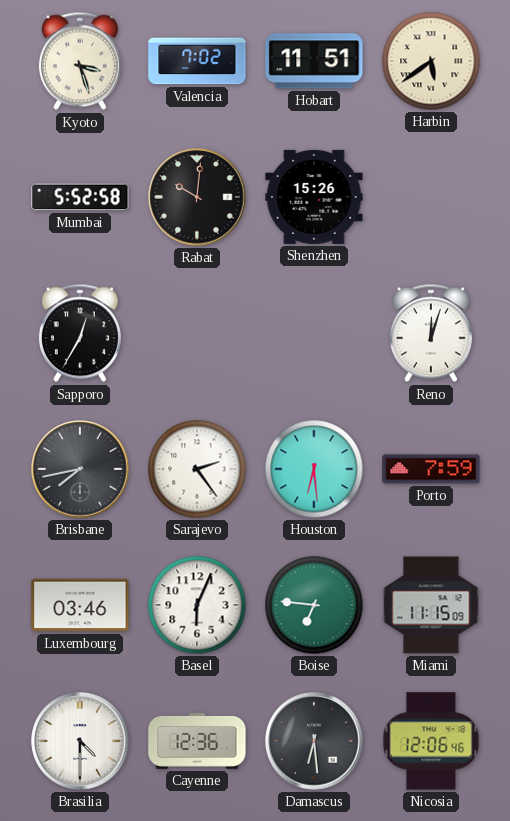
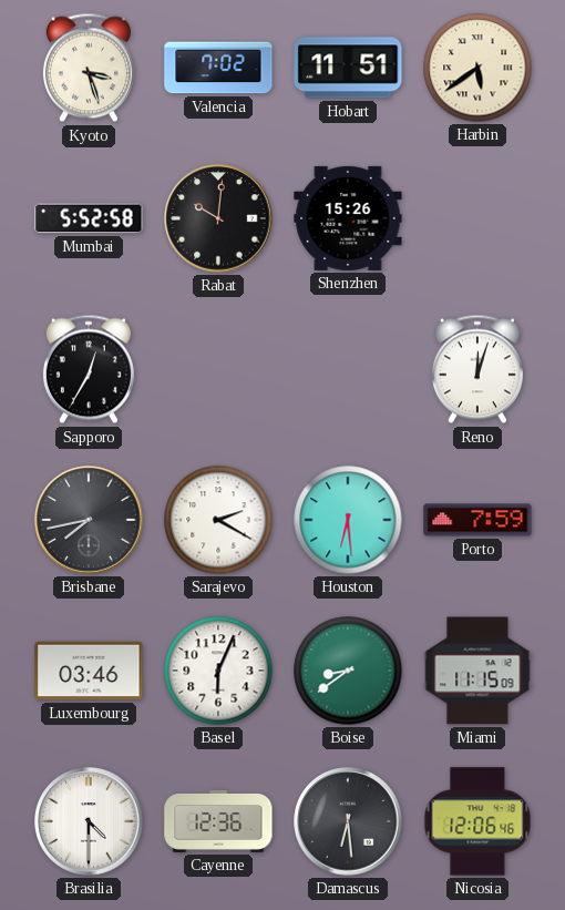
Sarajevo: 2:24 -> 2:20 (218, 520)
Boise: 6:46 -> 8:39 (348, 671)
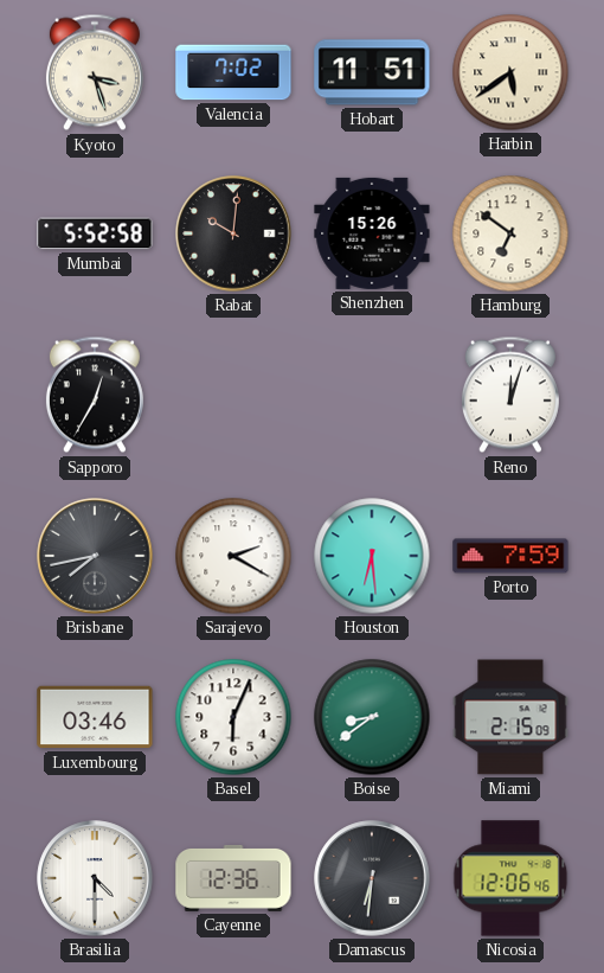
Hamburg: none -> 6:51 (510, 233)
Miami: 11:15 -> 2:15 (510, 717)
Damascus: 6:29 -> 6:31 (372, 878)
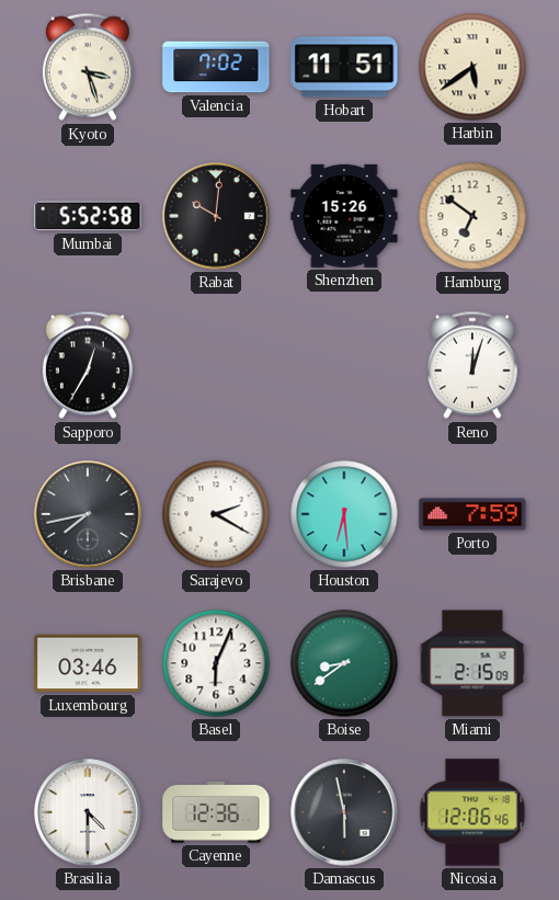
Damascus: 6:31 -> 5:58 (344, 812)
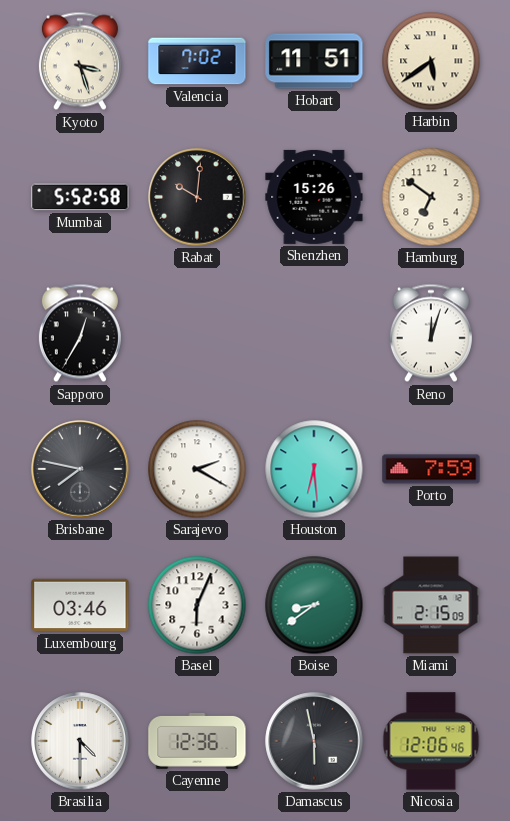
Brisbane: 7:43 -> 7:47 (80, 469)
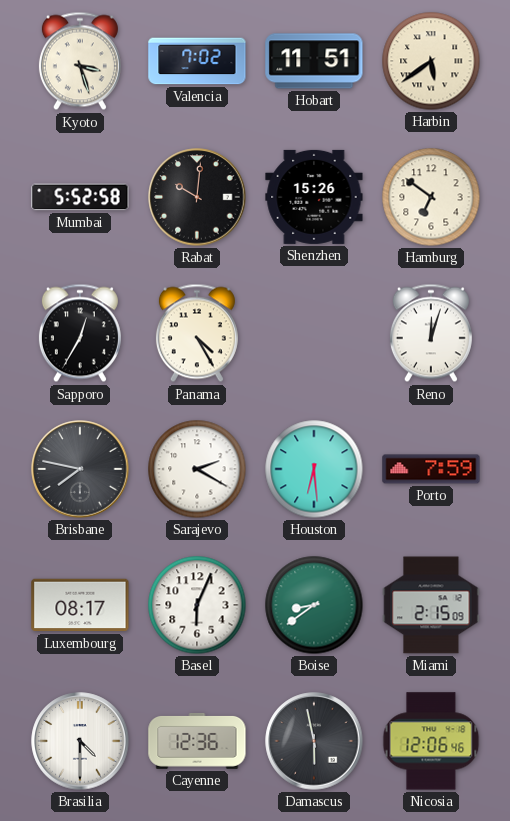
Panama: none -> 4:25 (197, 333)
Luxembourg: 03:46 -> 08:17 (80, 605)
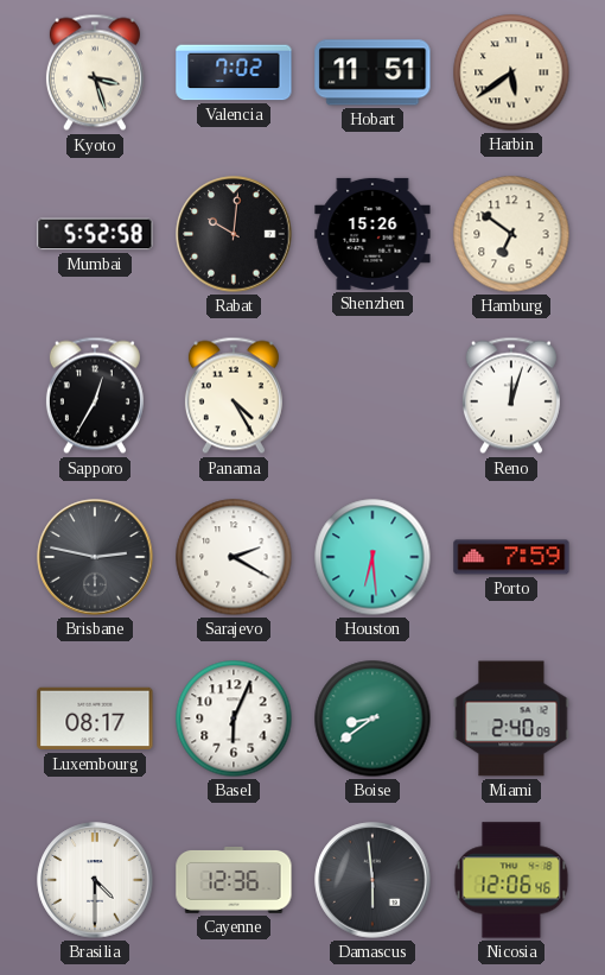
Brisbane: 7:47 -> 2:47 (95, 557)
Miami: 2:15 -> 2:40 (511, 718)
Damascus: 5:58 -> 5:59 (372, 880)
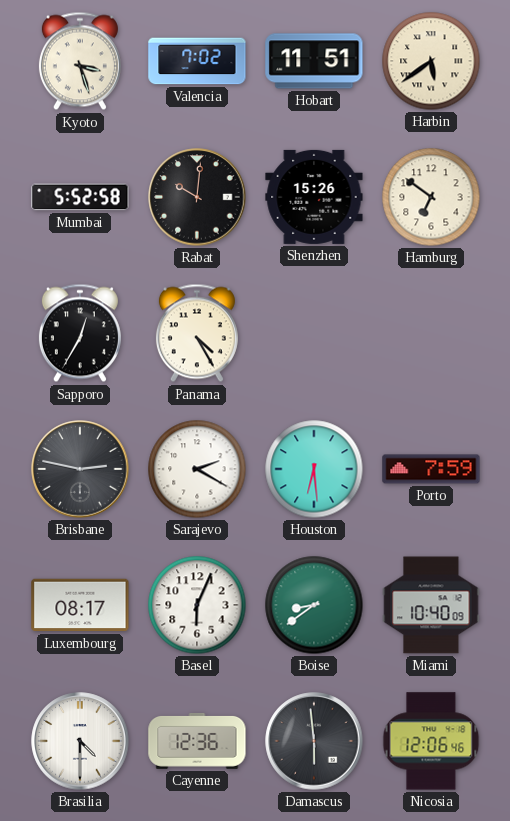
Reno: 12:03 -> none (511, 395)
Miami: 2:40 -> 10:40 (431, 605)
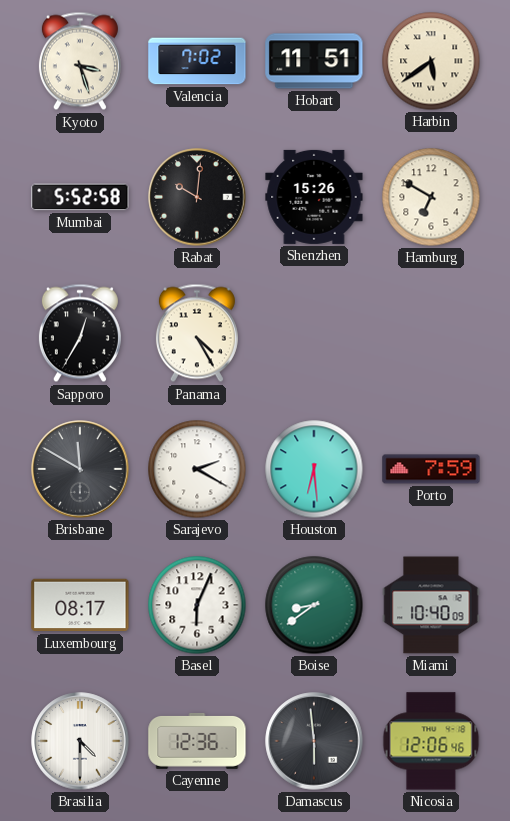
Hamburg: 6:51 -> 6:50 (431, 197)
Brisbane: 2:47 -> 11:50 (80, 469)
